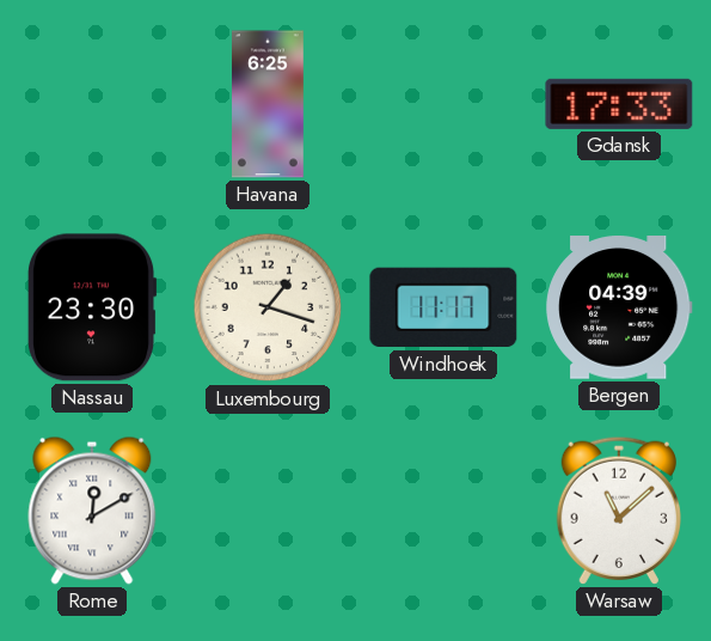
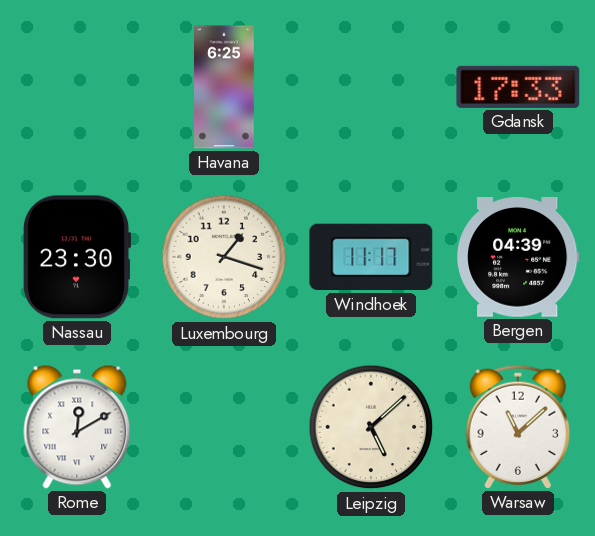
Leipzig: none -> 5:08 (371, 427)
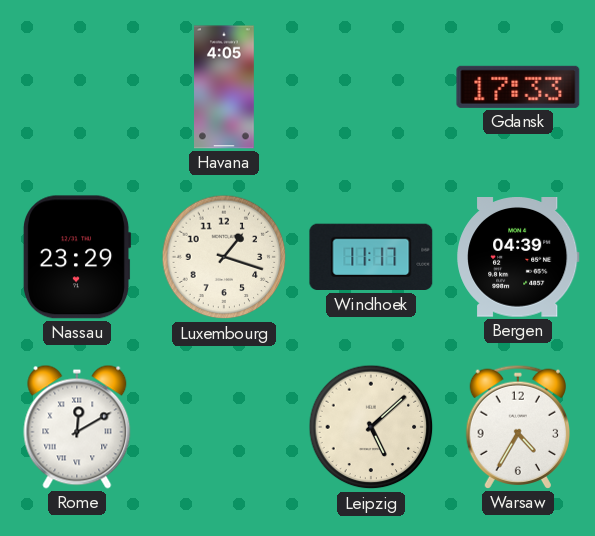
Havana: 6:25 -> 4:05 (225, 87)
Nassau: 23:30 -> 23:29 (77, 257)
Warsaw: 11:08 -> 4:35 (517, 427)
